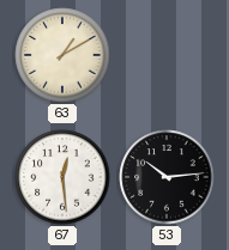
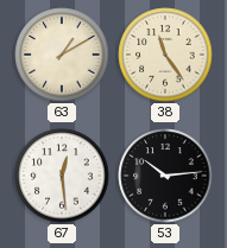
38: none -> 11:24 (165, 55)
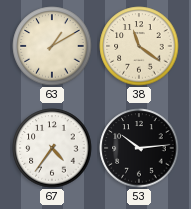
38: 11:24 -> 11:21 (139, 46)
67: 12:29 -> 4:36 (52, 148)
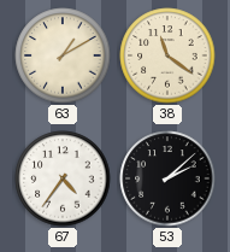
53: 10:14 -> 2:08 (167, 178)
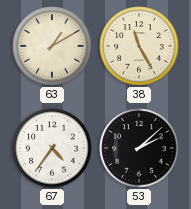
38: 11:21 -> 11:25 (139, 46)
